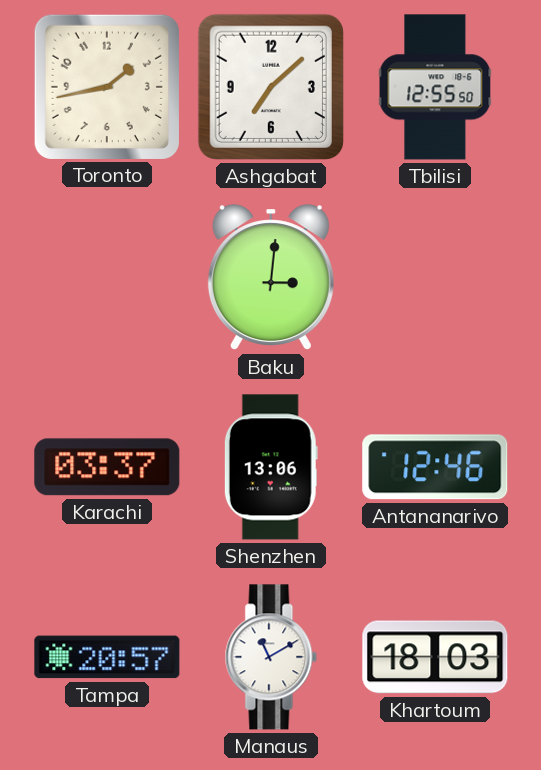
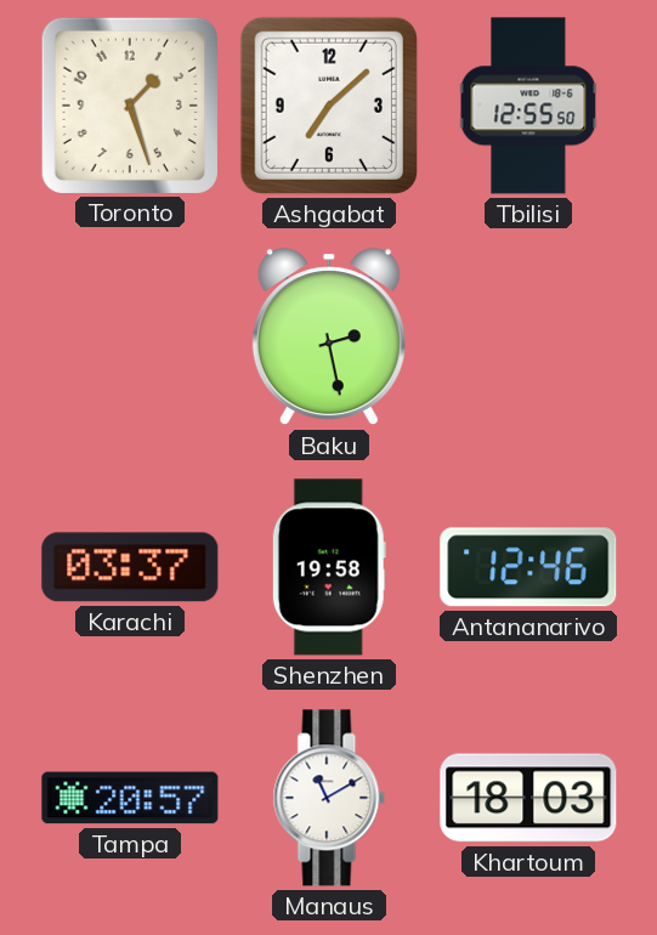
Toronto: 1:43 -> 1:27 (130, 106)
Baku: 3:01 -> 2:28 (329, 338)
Shenzhen: 13:06 -> 19:58 (329, 567)
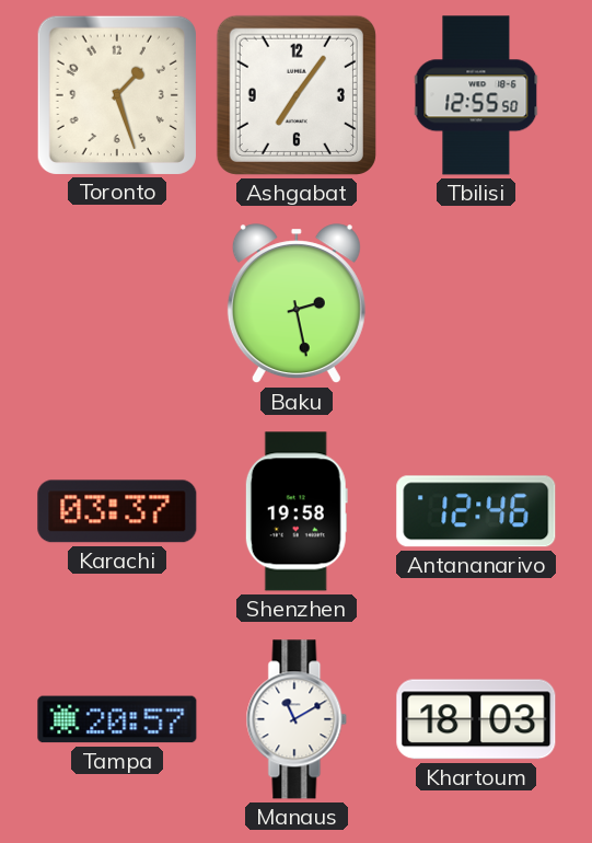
Ashgabat: 7:08 -> 7:06 (297, 95)
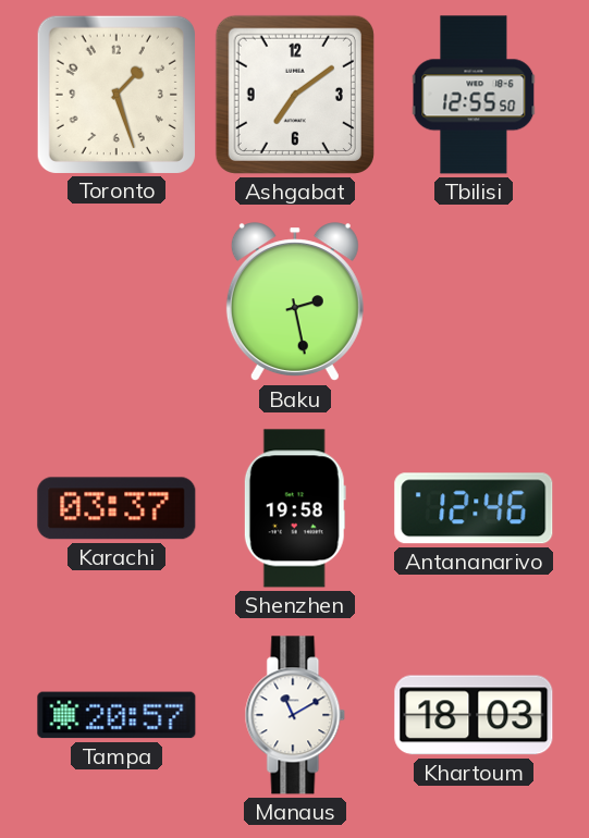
Ashgabat: 7:06 -> 7:09 (295, 95)
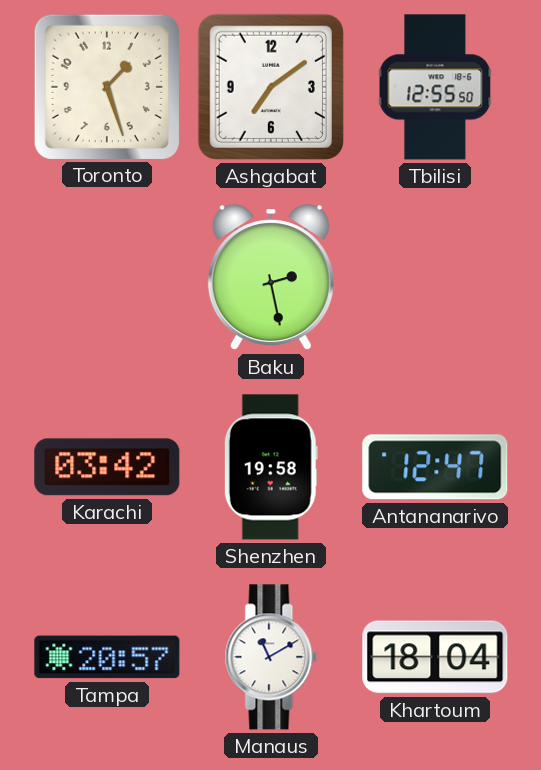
Karachi: 03:37 -> 03:42 (107, 467)
Antananarivo: 12:46 -> 12:47 (435, 467)
Khartoum: 18:03 -> 18:04 (435, 657)
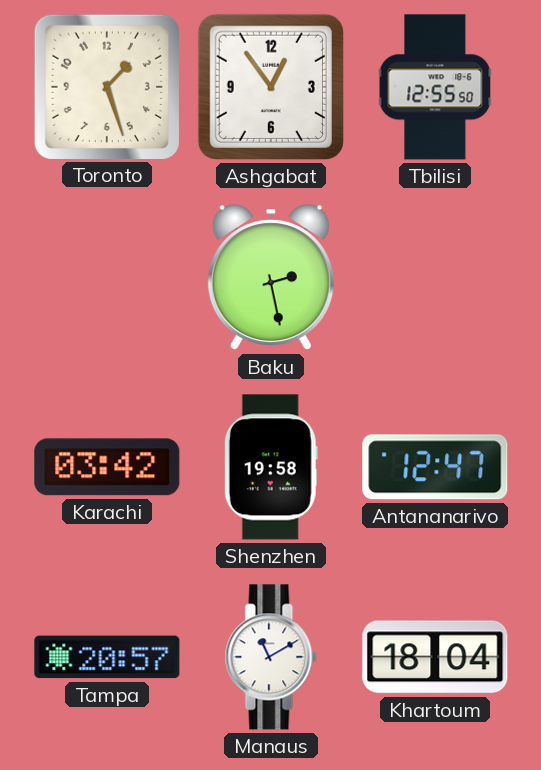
Ashgabat: 7:09 -> 12:54 (271, 87)
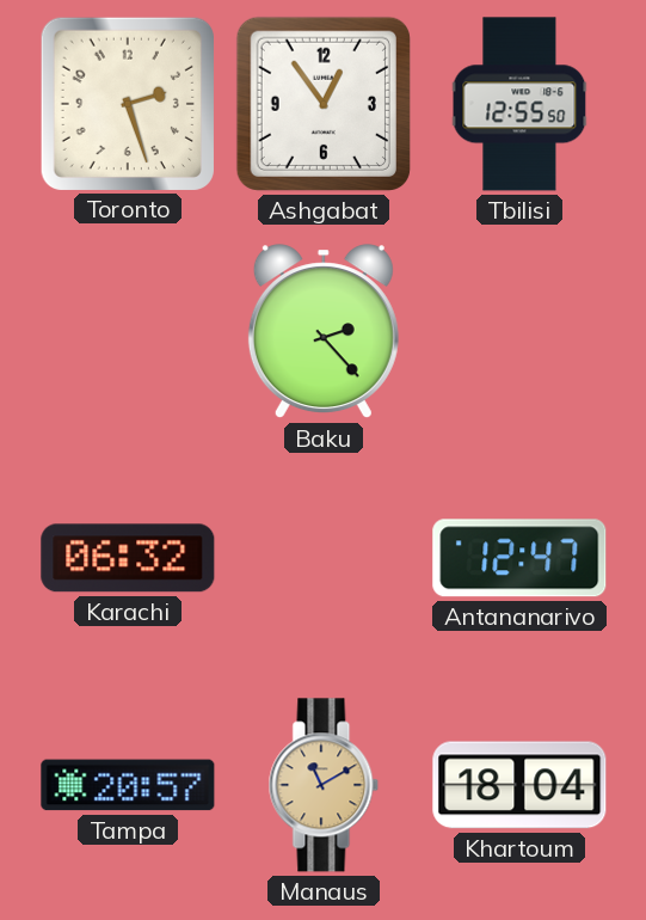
Toronto: 1:27 -> 2:27 (128, 104)
Baku: 2:28 -> 2:23 (324, 332)
Karachi: 03:42 -> 06:32 (128, 558)
Shenzhen: 19:58 -> none (271, 467)
Manaus dial: white -> champagne (324, 785)
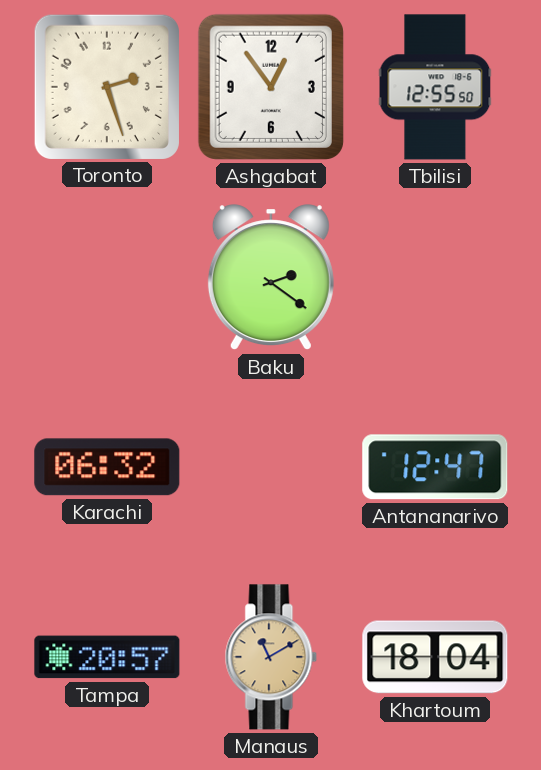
Baku: 2:23 -> 2:21 (271, 278)
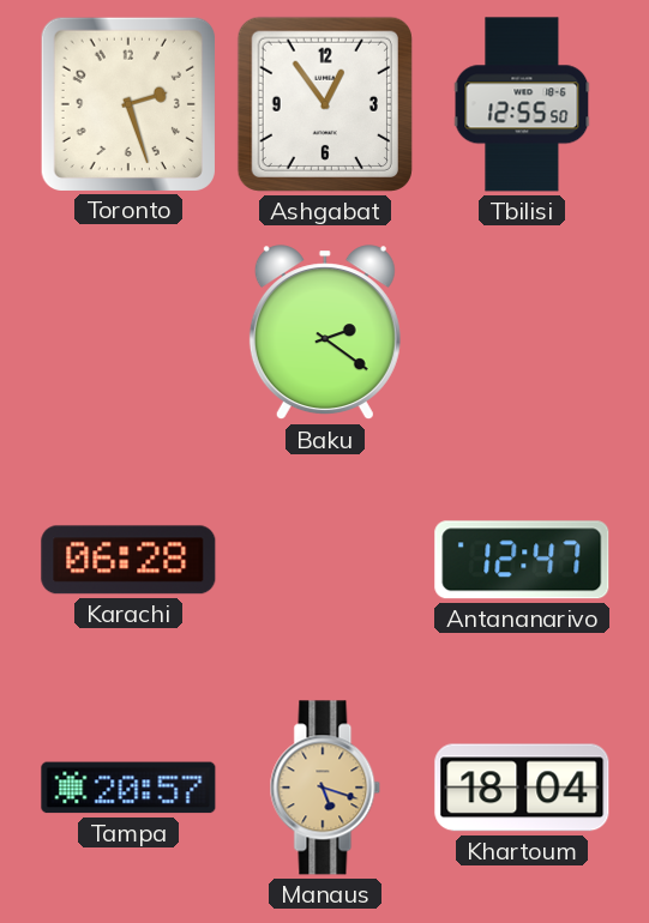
Karachi: 06:32 -> 06:28 (128, 560)
Manaus: 11:10 -> 5:18 (325, 788)
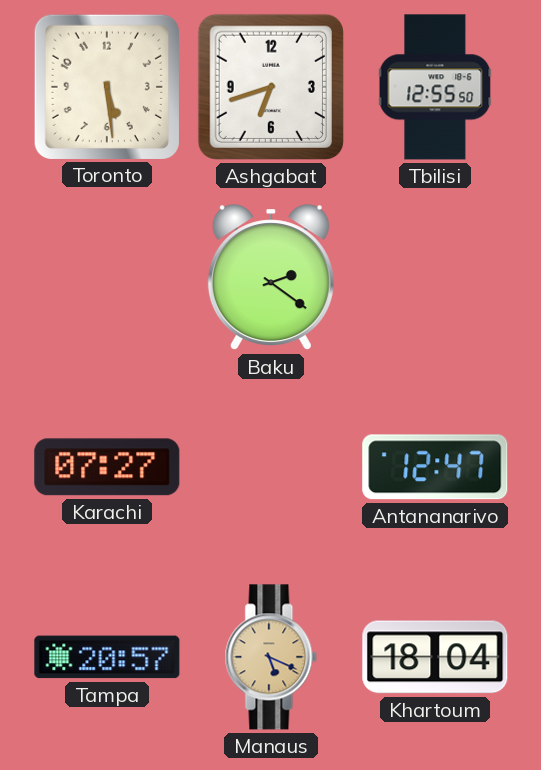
Toronto: 2:27 -> 5:29 (107, 87)
Ashgabat: 12:54 -> 6:42 (271, 87)
Karachi: 06:28 -> 07:27 (107, 467)
Manaus: 5:18 -> 5:19 (271, 657)
